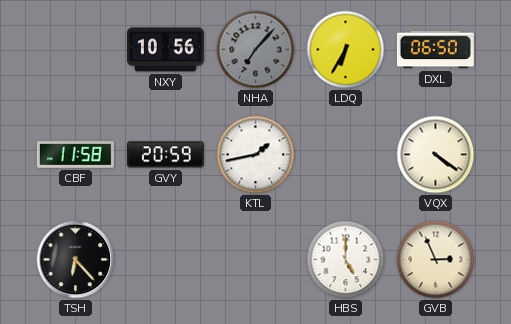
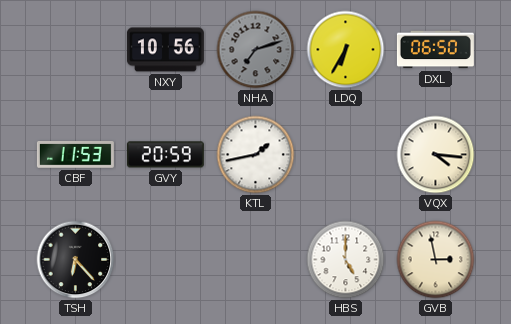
NHA: 7:07 -> 7:12 (256, 50)
CBF: 11:58 -> 11:53 (75, 155)
VQX: 4:21 -> 4:16 (436, 155)
GVB: 2:56 -> 2:58 (436, 260)
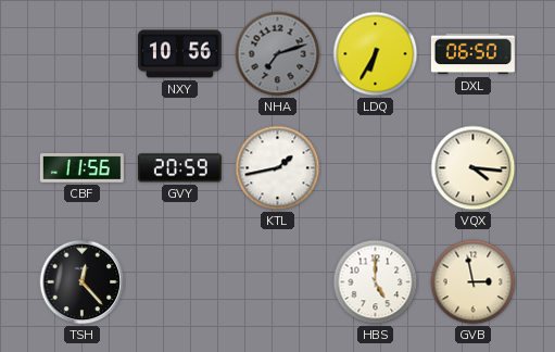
CBF: 11:53 -> 11:56 (81, 168)
TSH: 6:23 -> 12:23 (83, 282)
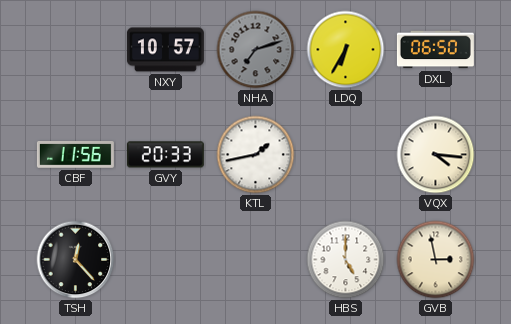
NXY: 10:56 -> 10:57 (165, 50)
GVY: 20:59 -> 20:33 (165, 155)
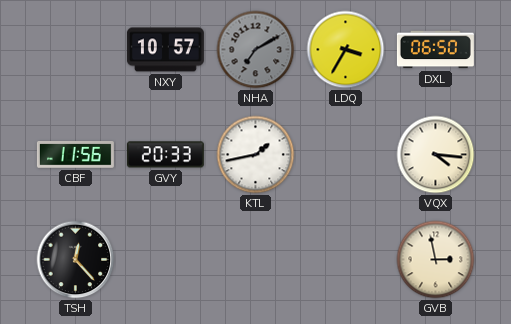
NHA: 7:12 -> 7:10 (256, 50)
LDQ: 6:35 -> 3:35 (346, 50)
HBS: 5:00 -> none (346, 260)
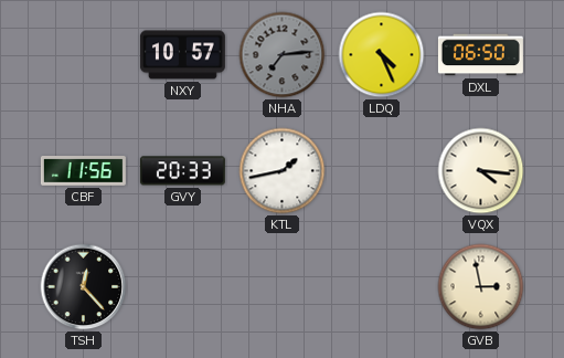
NHA: 7:10 -> 7:14 (283, 55)
LDQ: 3:35 -> 4:26 (382, 55)
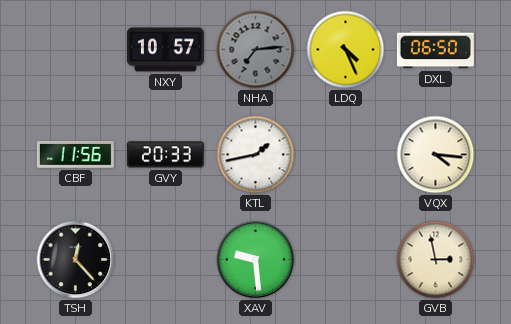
XAV: none -> 9:29 (256, 260)
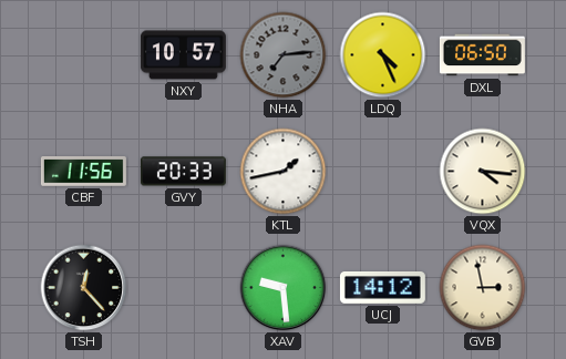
UCJ: none -> 14:12 (382, 287)
